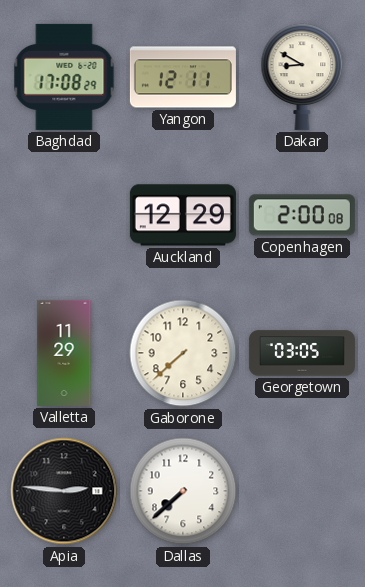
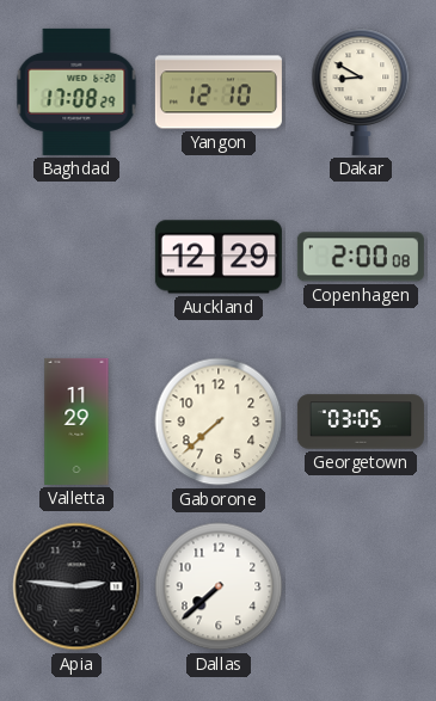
Yangon: 12:11 -> 12:10 (219, 92)
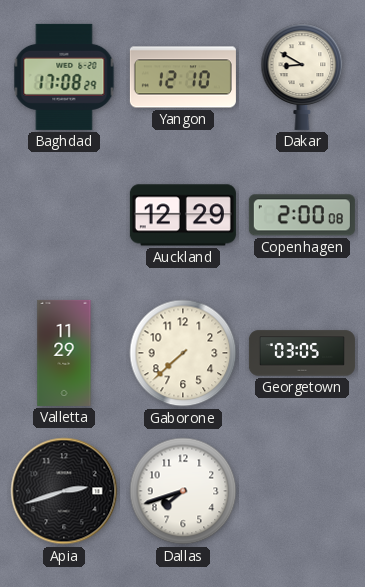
Apia: 2:46 -> 2:42 (64, 491)
Dallas: 7:38 -> 7:42 (183, 491)
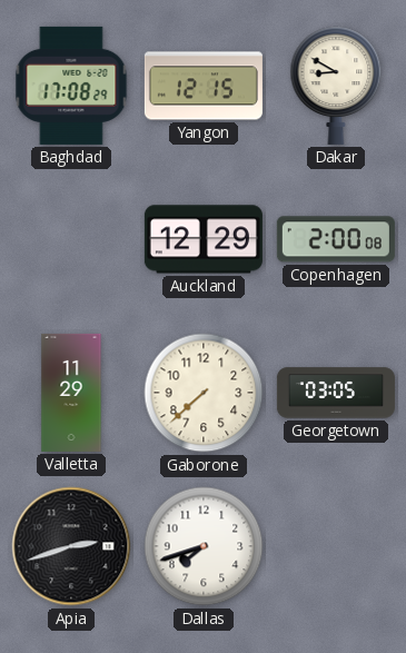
Yangon: 12:10 -> 12:15 (204, 86)
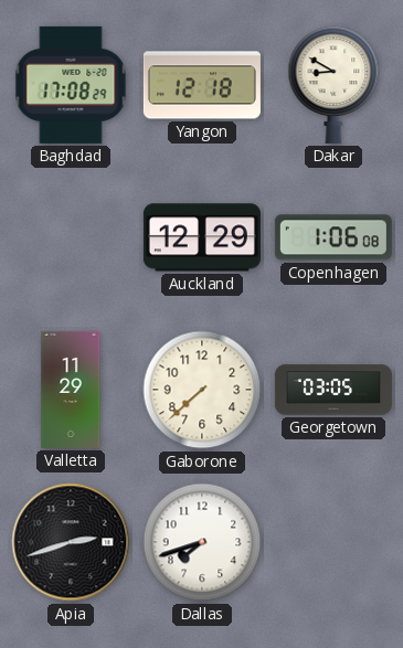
Yangon: 12:15 -> 12:18 (202, 85)
Copenhagen: 2:00 -> 1:06 (333, 237)
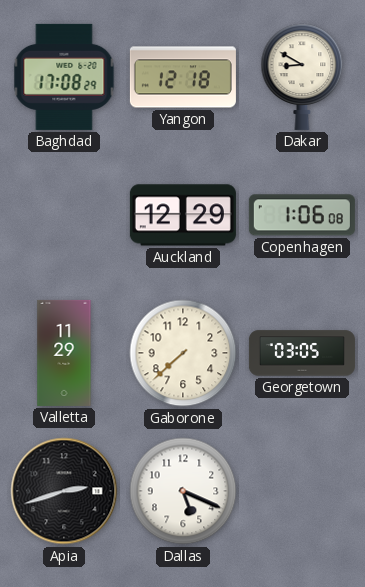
Dallas: 7:42 -> 5:19 (183, 491)
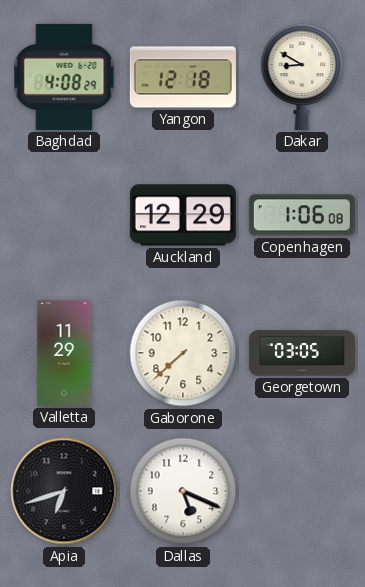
Baghdad: 17:08 -> 4:08 (64, 77)
Apia: 2:42 -> 6:42 (64, 491)
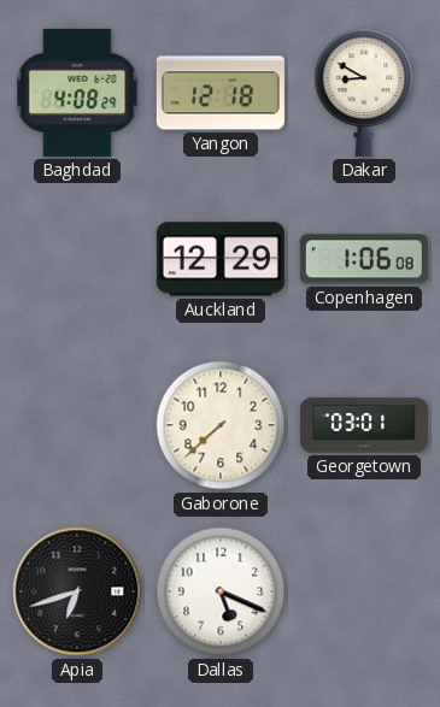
Valletta: 11:29 -> none (64, 353)
Georgetown: 03:05 -> 03:01 (364, 425)
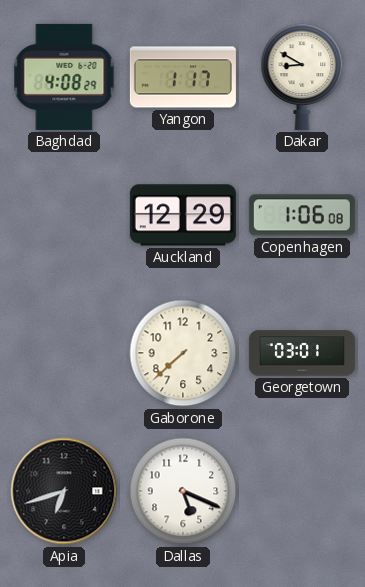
Yangon: 12:18 -> 1:17 (183, 77)
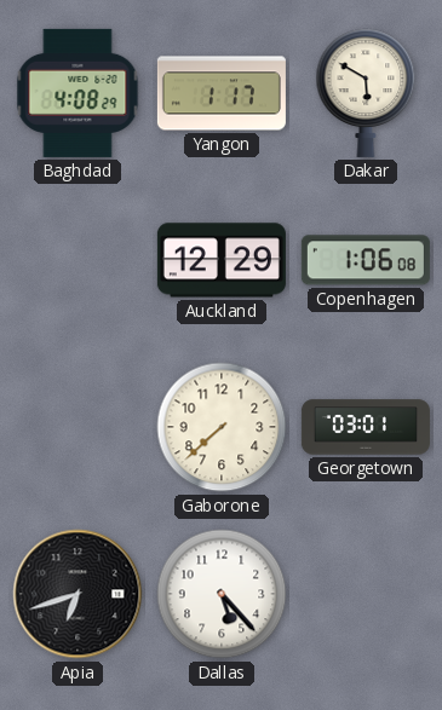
Dakar: 8:50 -> 5:50 (366, 93)
Dallas: 5:19 -> 5:23 (222, 594)
